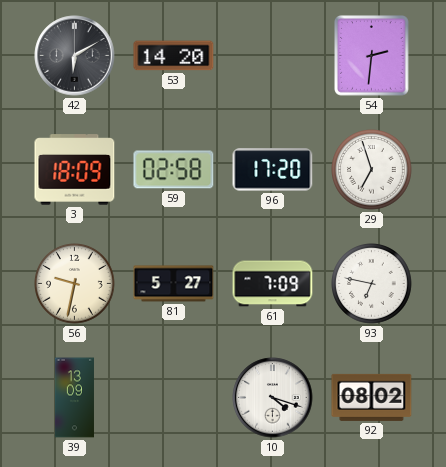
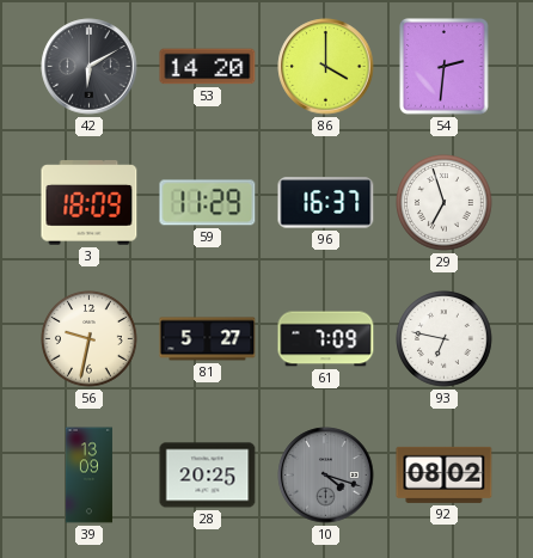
86: none -> 4:00 (326, 67)
59: 02:58 -> 11:29 (208, 203)
96: 17:20 -> 16:37 (326, 203)
28: none -> 20:25 (208, 476)
10 dial: white -> grey (326, 476)
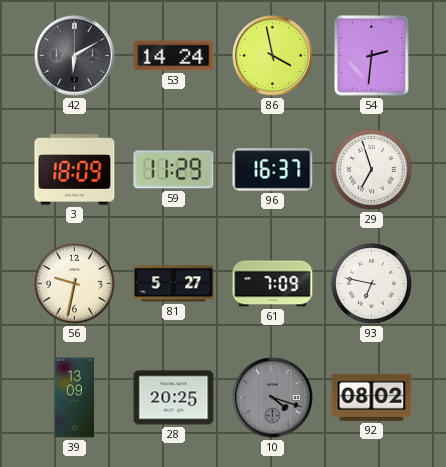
53: 14:20 -> 14:24 (174, 56)
86: 4:00 -> 3:58 (273, 56)
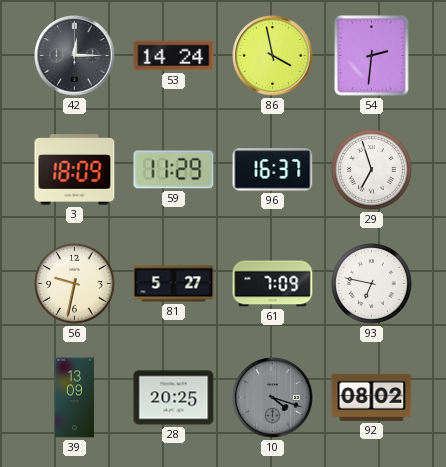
42: 6:10 -> 12:15 (75, 56)
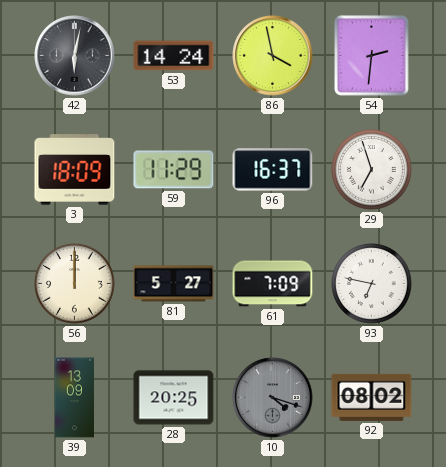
42: 12:15 -> 6:02 (75, 56)
56: 9:32 -> 12:00 (75, 284)
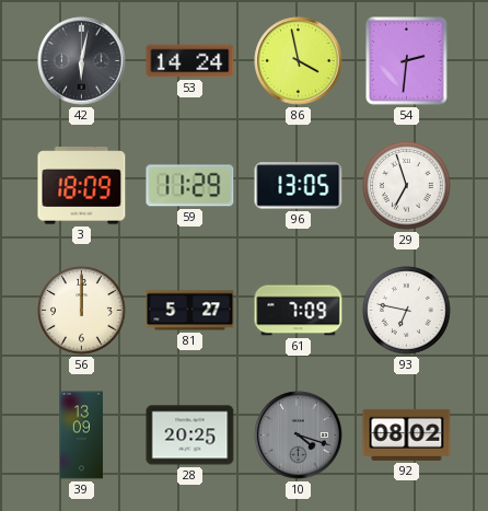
96: 16:37 -> 13:05 (299, 186)
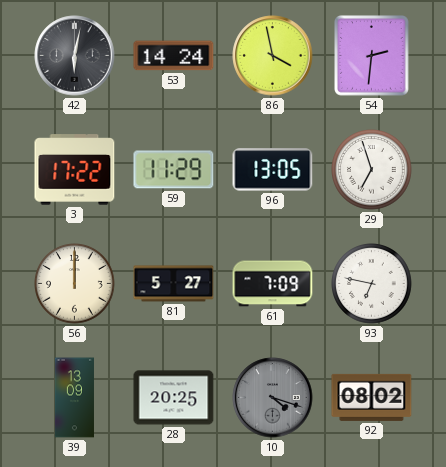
3: 18:09 -> 17:22 (75, 170)
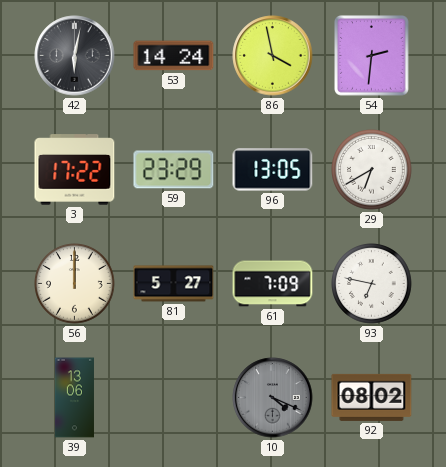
59: 11:29 -> 23:29 (174, 170)
29: 6:57 -> 6:40 (372, 170)
39: 13:09 -> 13:06 (74, 398)
28: 20:25 -> none (174, 398)
10: 4:18 -> 4:19 (273, 398)
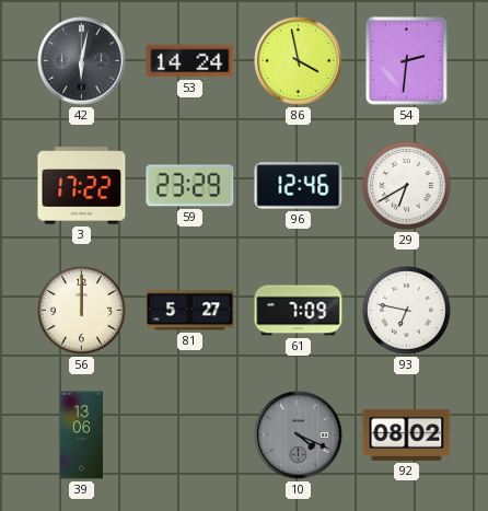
96: 13:05 -> 12:46 (299, 186)
